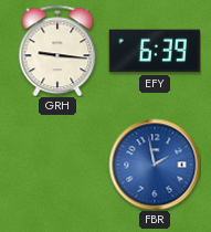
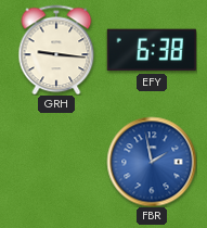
EFY: 6:39 -> 6:38 (152, 50)
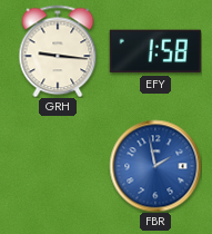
EFY: 6:38 -> 1:58 (155, 51)
